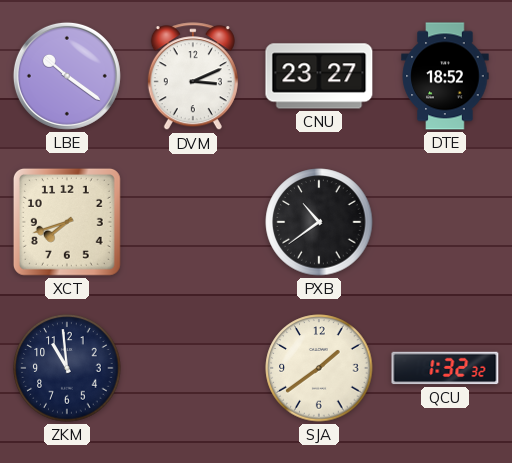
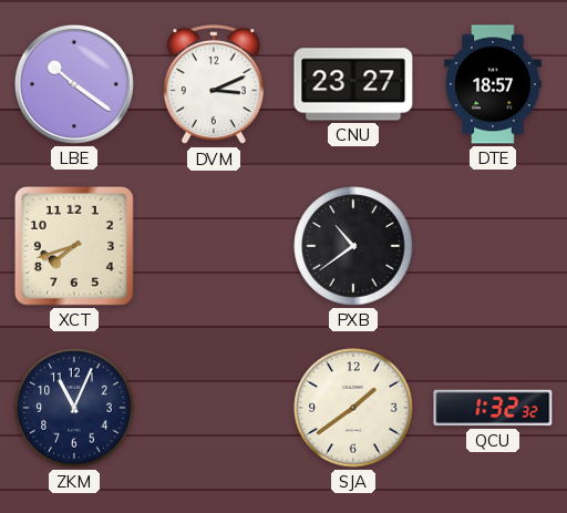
DTE: 18:52 -> 18:57 (493, 84)
ZKM: 10:59 -> 11:04 (74, 408)
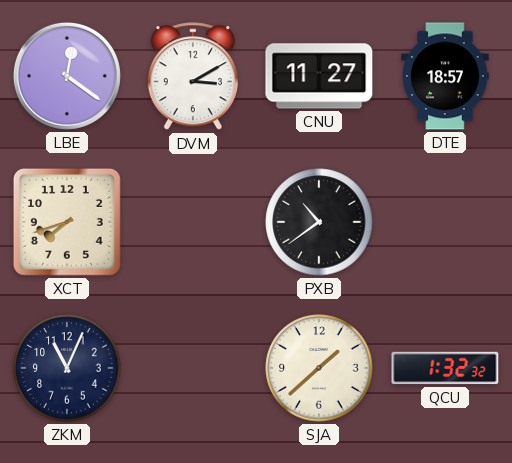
LBE: 10:21 -> 12:21 (67, 76)
DVM: 3:11 -> 3:10 (193, 77)
CNU: 23:27 -> 11:27 (319, 76)
SJA: 1:39 -> 1:38 (319, 368)
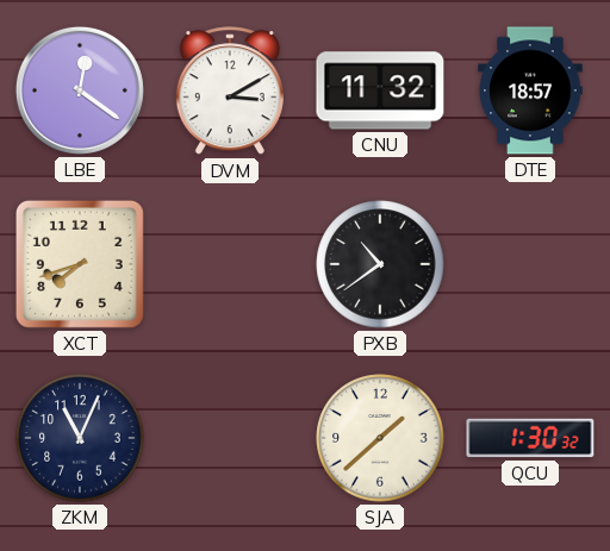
CNU: 11:27 -> 11:32 (380, 90)
QCU: 1:32 -> 1:30 (530, 438)
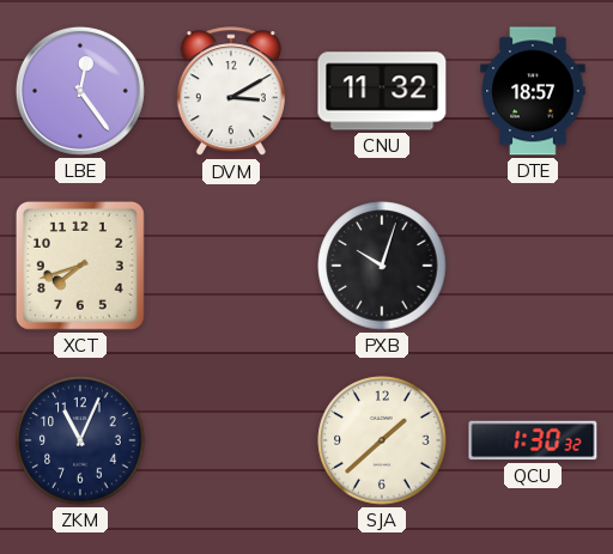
LBE: 12:21 -> 12:24 (80, 91)
PXB: 10:39 -> 10:03 (382, 266)
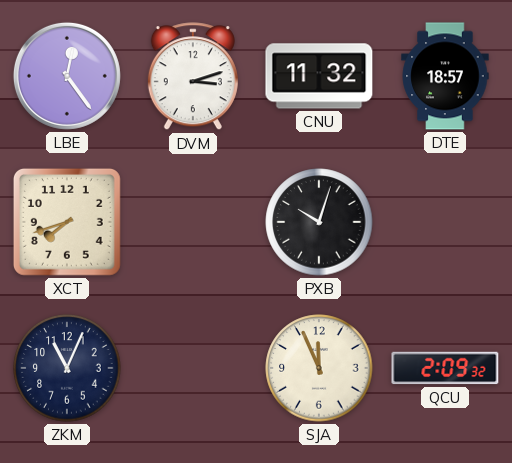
DVM: 3:10 -> 3:12 (193, 77)
SJA: 1:38 -> 11:56 (319, 368)
QCU: 1:30 -> 2:09 (445, 368)
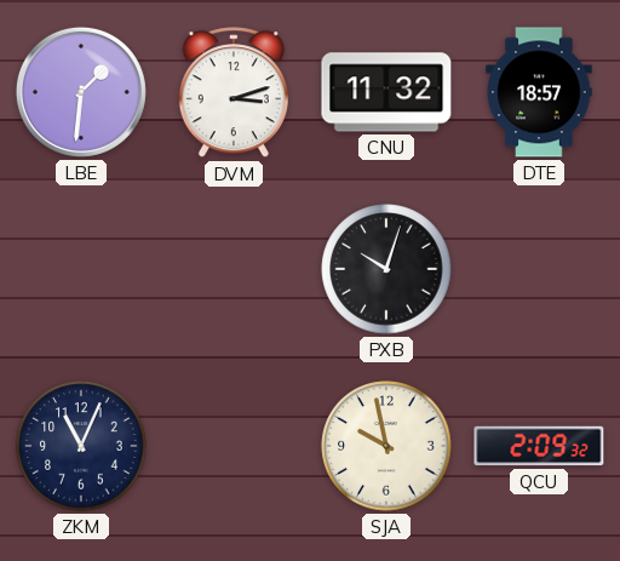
LBE: 12:24 -> 1:31 (81, 92)
XCT: 7:42 -> none (67, 222)
SJA: 11:56 -> 9:58 (386, 446)
